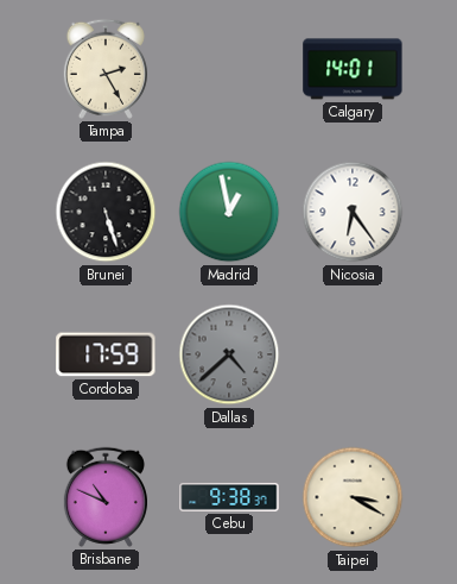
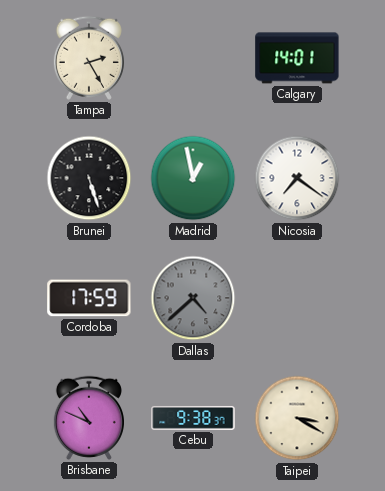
Nicosia: 6:24 -> 7:21 (297, 178)
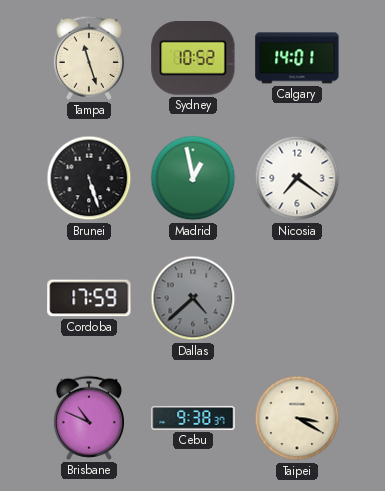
Tampa: 2:25 -> 11:27 (89, 58)
Sydney: none -> 10:52 (193, 59)
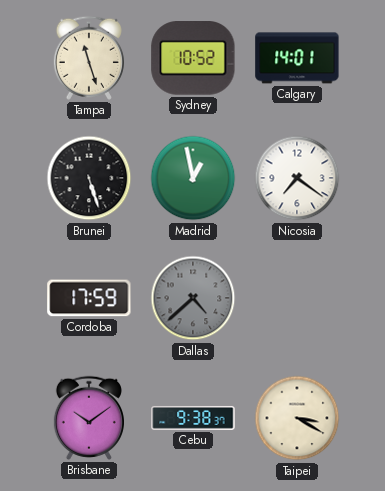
Brisbane: 10:49 -> 10:09 (89, 418)
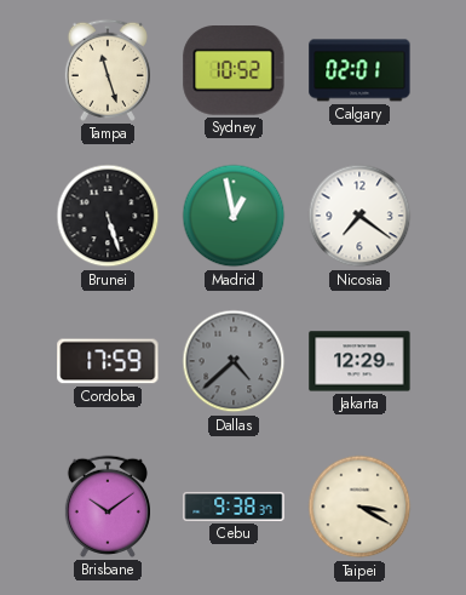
Calgary: 14:01 -> 02:01 (359, 70)
Jakarta: none -> 12:29 (359, 361)
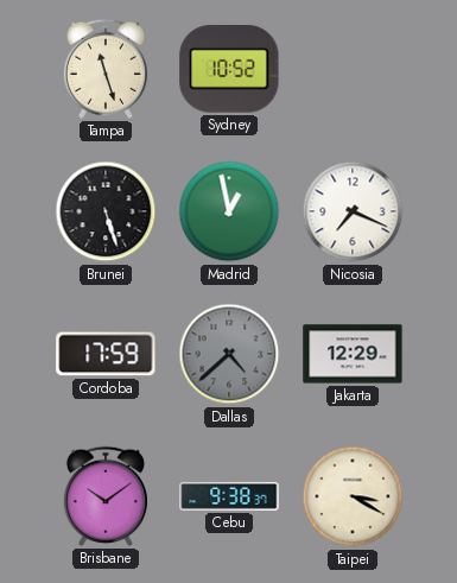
Calgary: 02:01 -> none (359, 70)
Nicosia: 7:21 -> 7:19 (353, 211)
